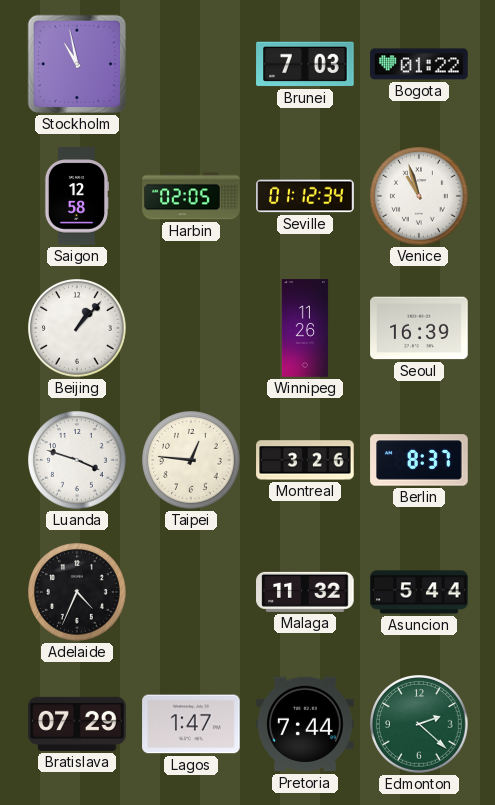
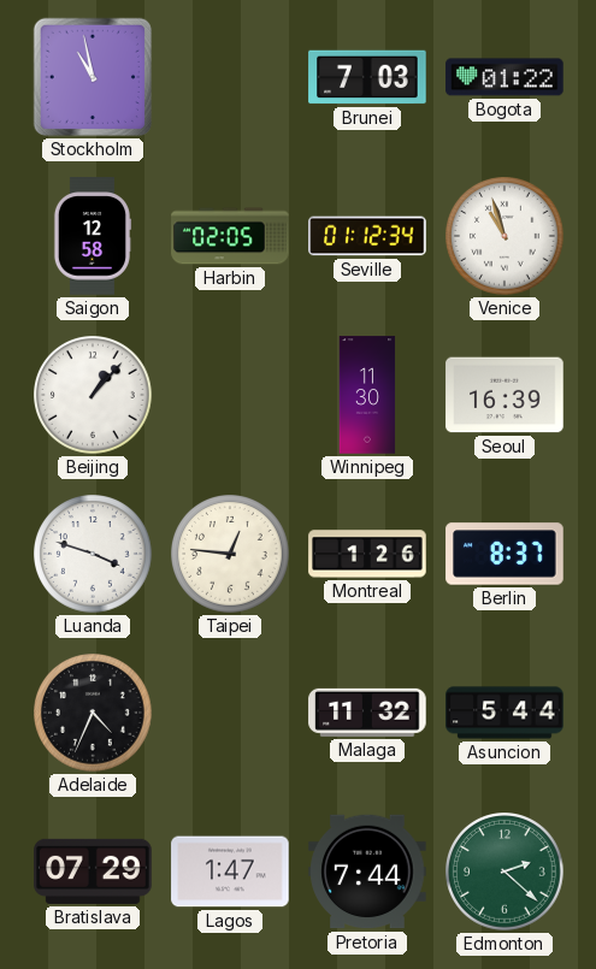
Winnipeg: 11:26 -> 11:30 (367, 395)
Montreal: 3:26 -> 1:26 (367, 554)
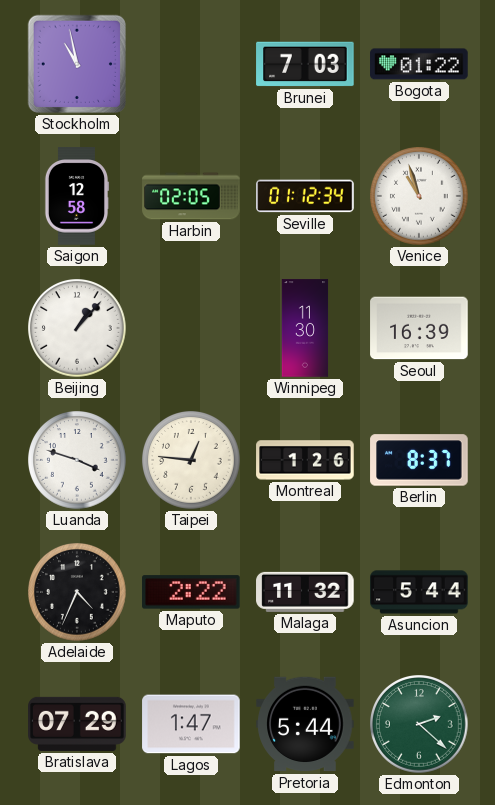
Maputo: none -> 2:22 (191, 592)
Pretoria: 7:44 -> 5:44 (305, 724)
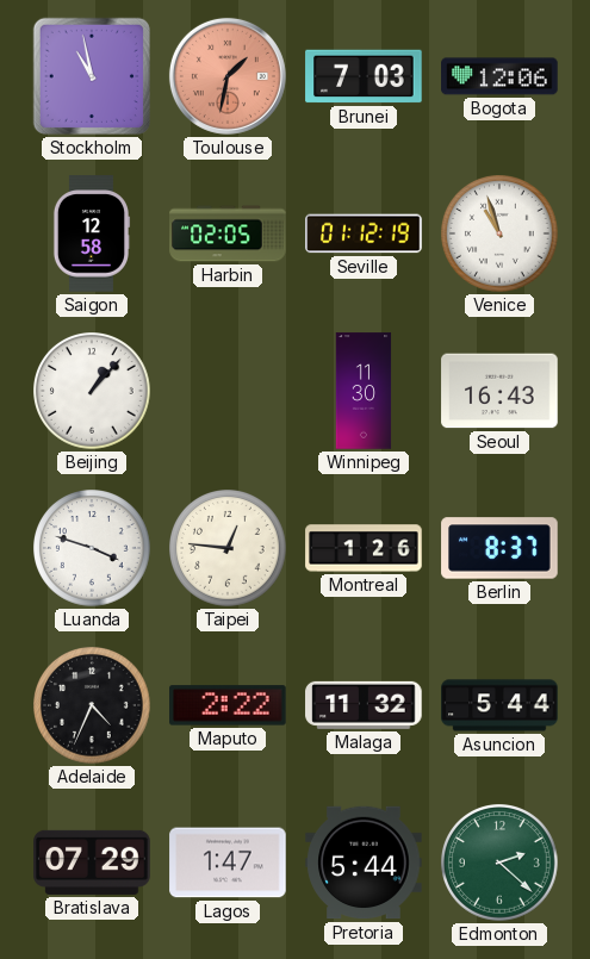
Toulouse: none -> 1:32 (228, 76)
Bogota: 01:22 -> 12:06 (499, 76)
Seville: 01:12:34 -> 01:12:19 (364, 233)
Seoul: 16:39 -> 16:43 (499, 391)
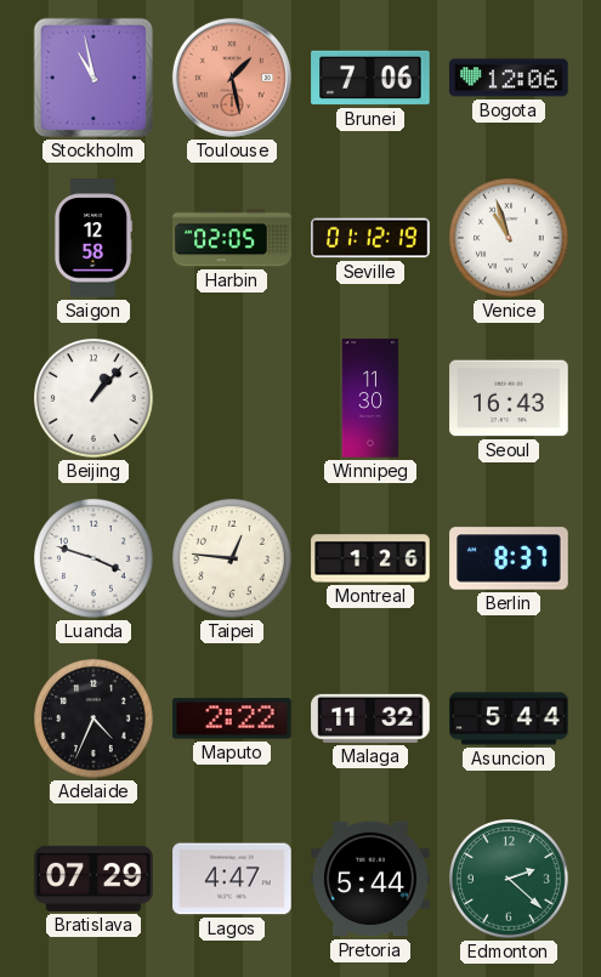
Toulouse: 1:32 -> 1:28 (232, 78)
Brunei: 7:03 -> 7:06 (370, 78)
Lagos: 1:47 -> 4:47 (232, 879)
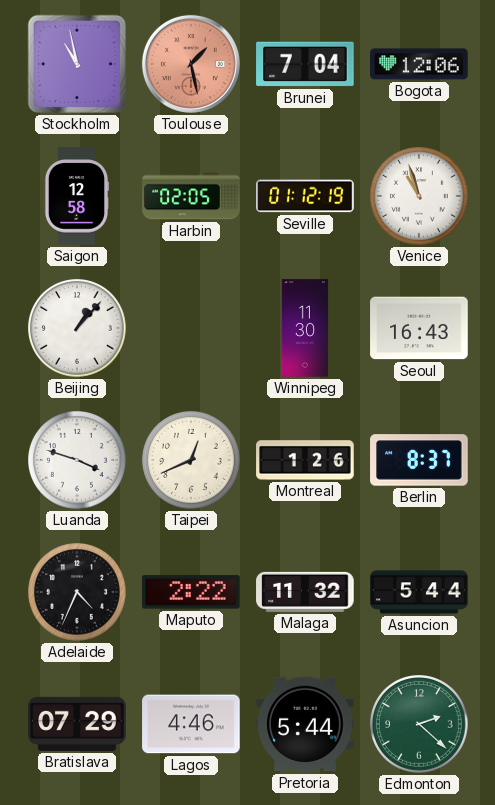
Brunei: 7:06 -> 7:04 (305, 64)
Taipei: 12:46 -> 12:41 (192, 461)
Lagos: 4:47 -> 4:46 (191, 724)
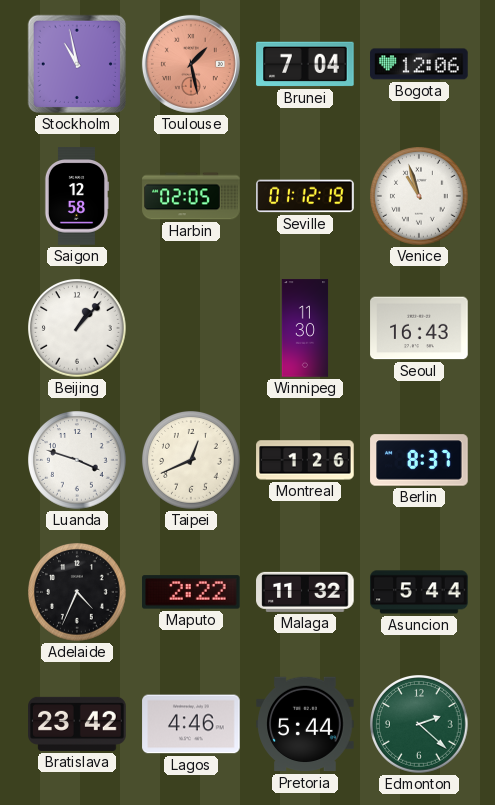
Bratislava: 07:29 -> 23:42 (77, 724)
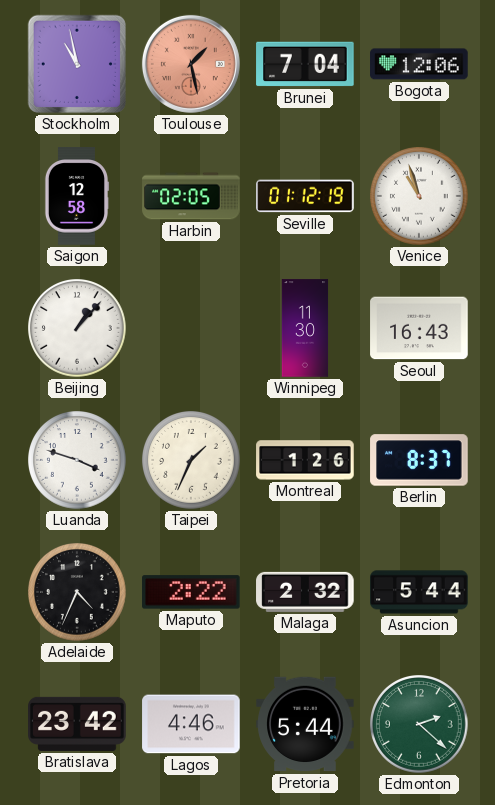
Taipei: 12:41 -> 1:34 (192, 461)
Malaga: 11:32 -> 2:32 (305, 592)
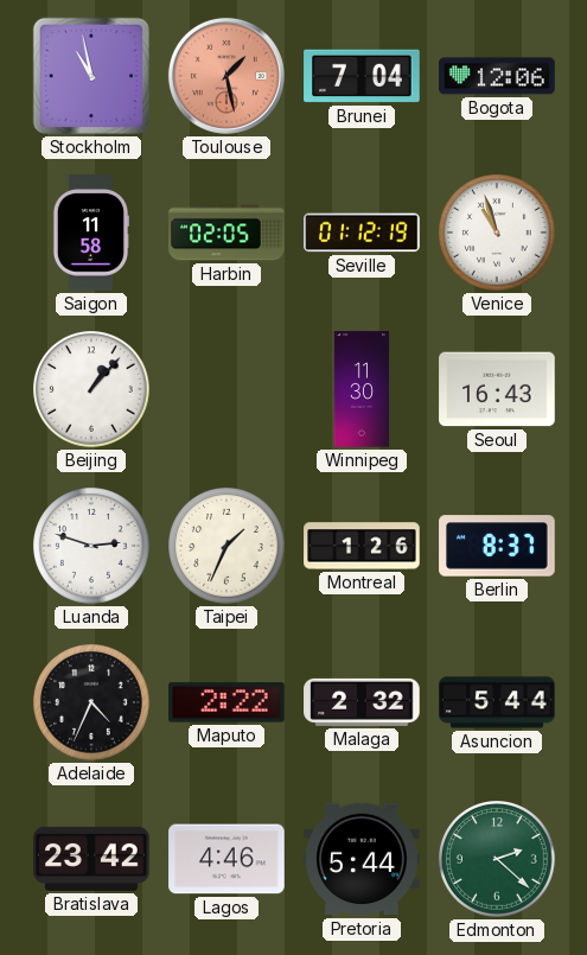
Saigon: 12:58 -> 11:58 (91, 233)
Luanda: 3:48 -> 2:48 (92, 547)
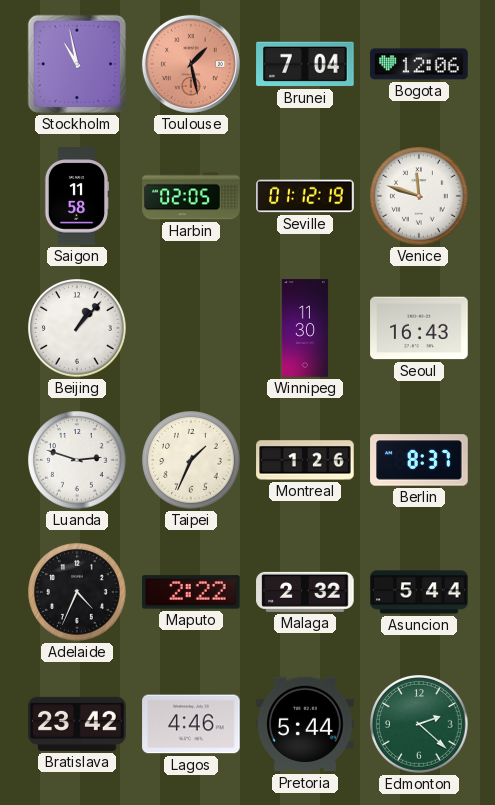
Venice: 10:57 -> 11:48 (420, 197)
